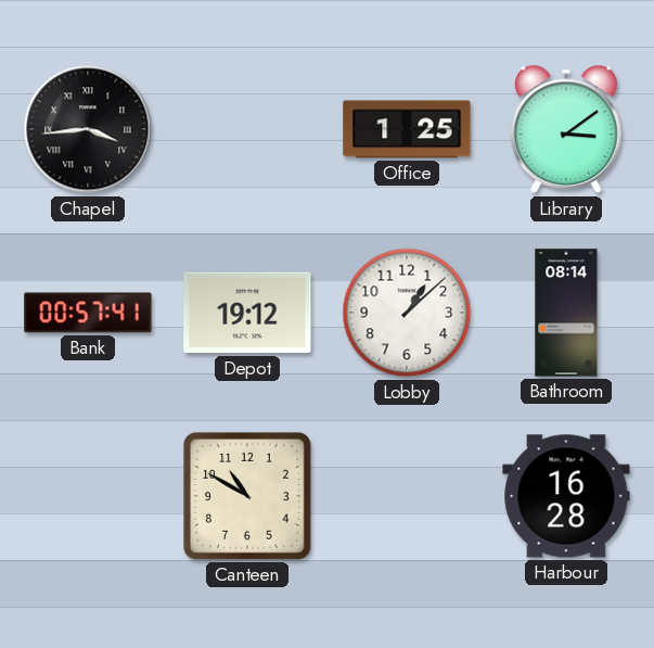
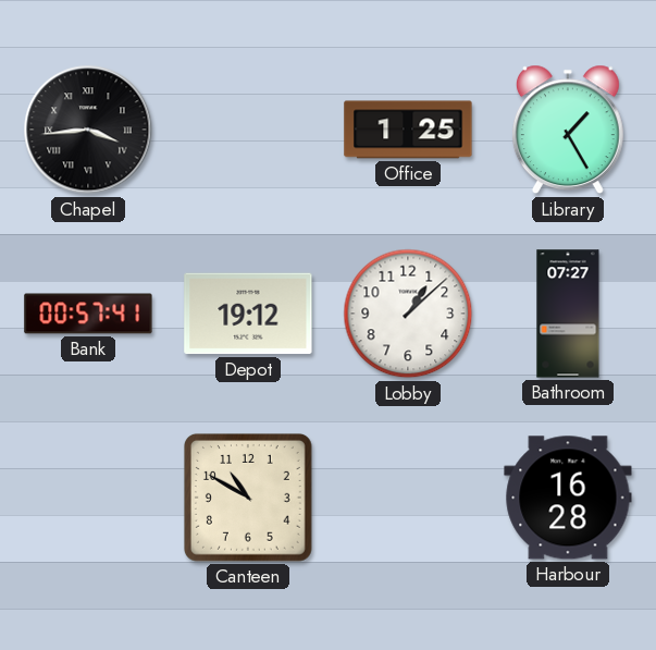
Library: 3:09 -> 1:25 (568, 130)
Bathroom: 08:14 -> 07:27 (568, 314)
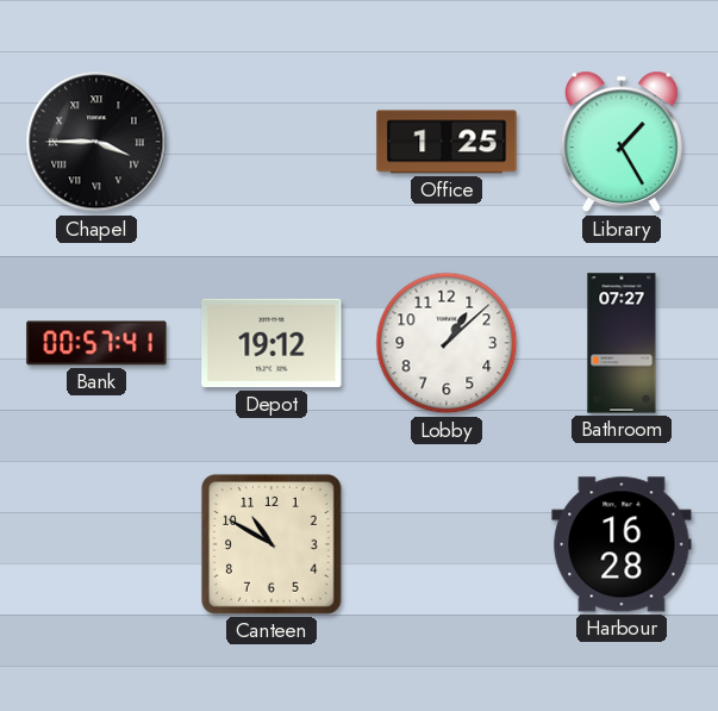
Chapel: 3:44 -> 3:45 (96, 142)
